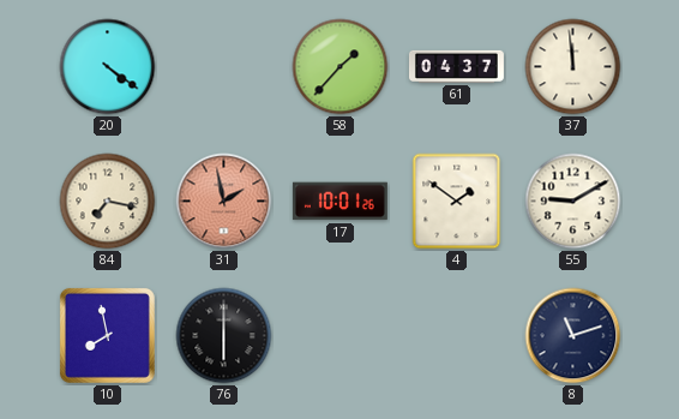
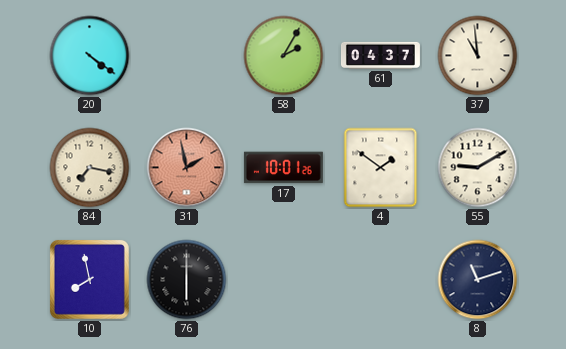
58: 1:37 -> 2:05 (284, 56)
37: 11:59 -> 10:59 (478, 56)
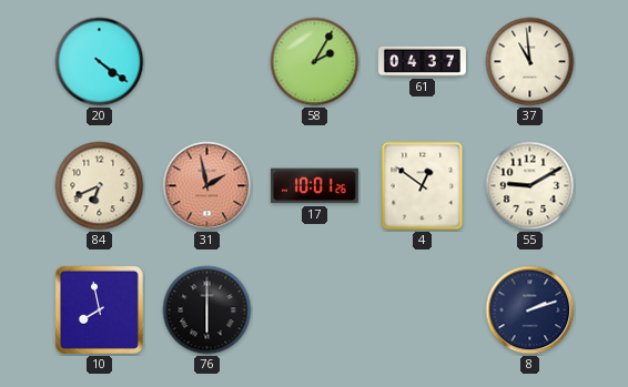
84: 7:17 -> 6:41 (100, 186)
4: 1:51 -> 12:51 (423, 186)
8: 11:12 -> 2:12 (530, 310)
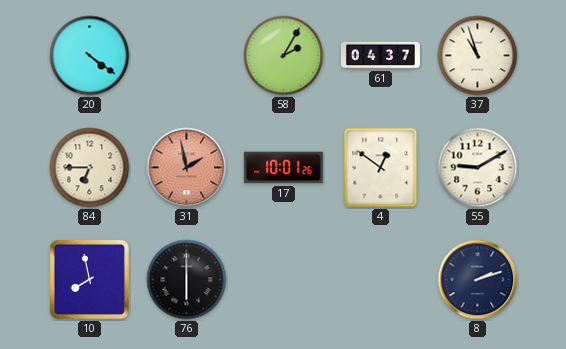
37: 10:59 -> 10:57 (478, 56)
84: 6:41 -> 6:45 (90, 168)
